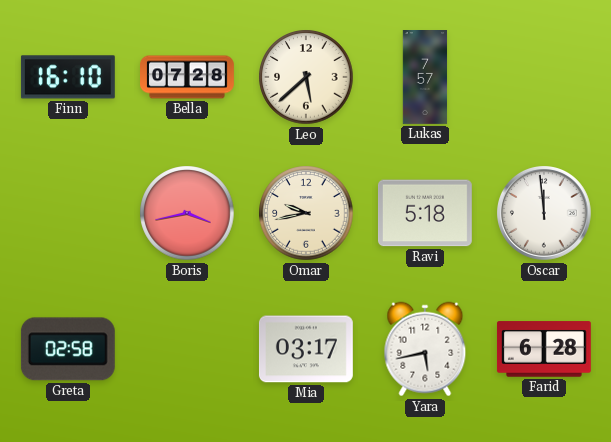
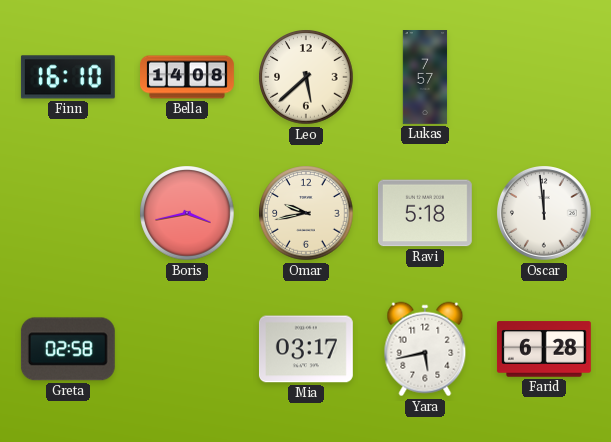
Bella: 07:28 -> 14:08 (188, 77)
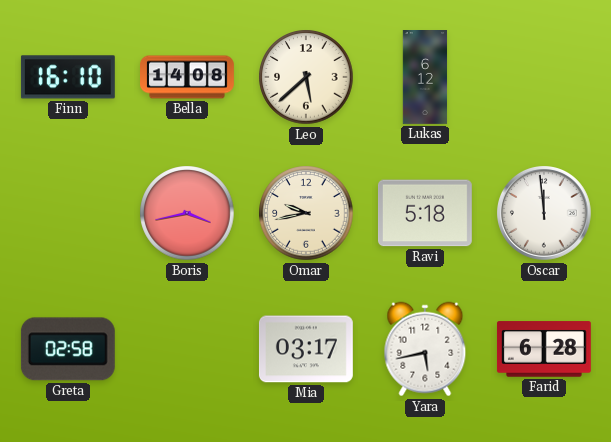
Lukas: 7:57 -> 6:12 (425, 78)
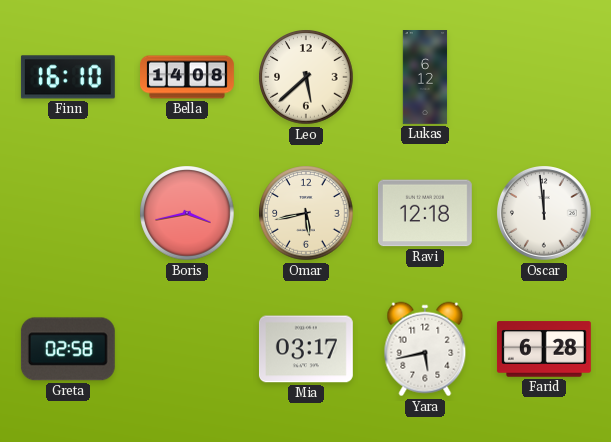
Omar: 9:43 -> 5:43 (306, 213)
Ravi: 5:18 -> 12:18 (425, 213)
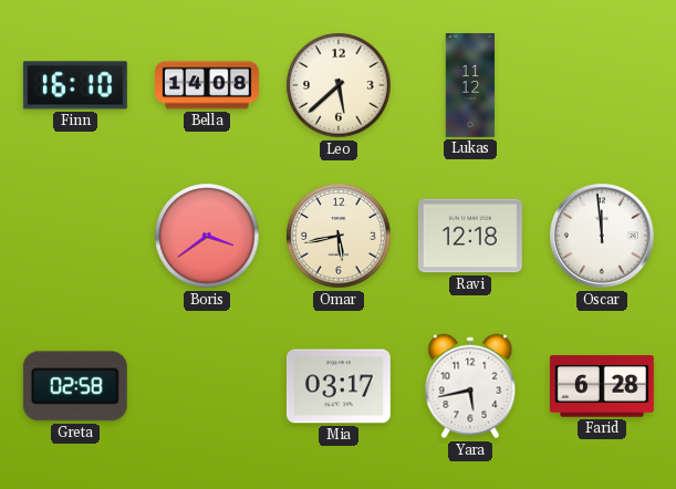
Lukas: 6:12 -> 11:12 (470, 86)
Boris: 3:43 -> 3:39 (207, 236)
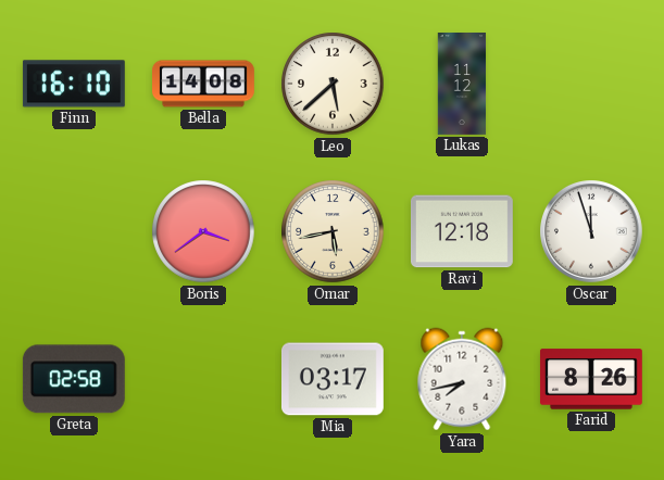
Oscar: 11:59 -> 11:57 (592, 232)
Yara: 5:43 -> 7:43 (462, 379)
Farid: 6:28 -> 8:26 (591, 379)
